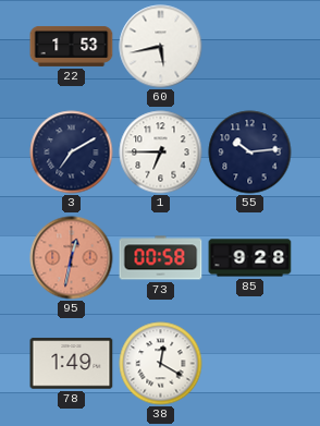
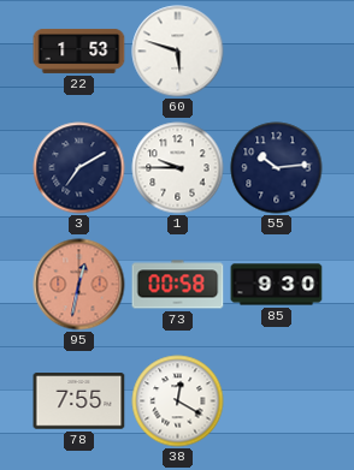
60: 5:43 -> 5:48 (178, 52)
1: 6:45 -> 9:45 (178, 168)
85: 9:28 -> 9:30 (277, 285)
78: 1:49 -> 7:55 (79, 401)
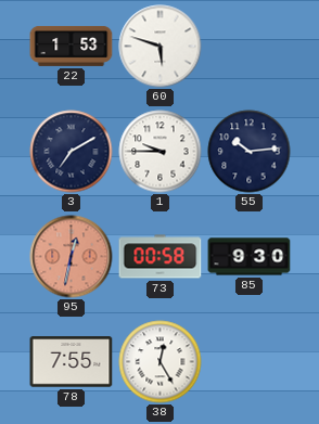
38: 12:20 -> 12:25 (161, 362)
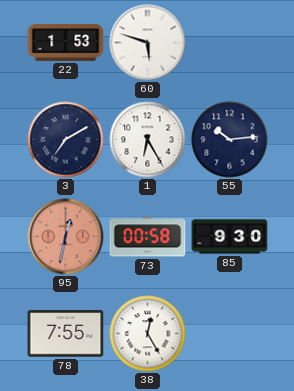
1: 9:45 -> 6:25 (148, 140)
